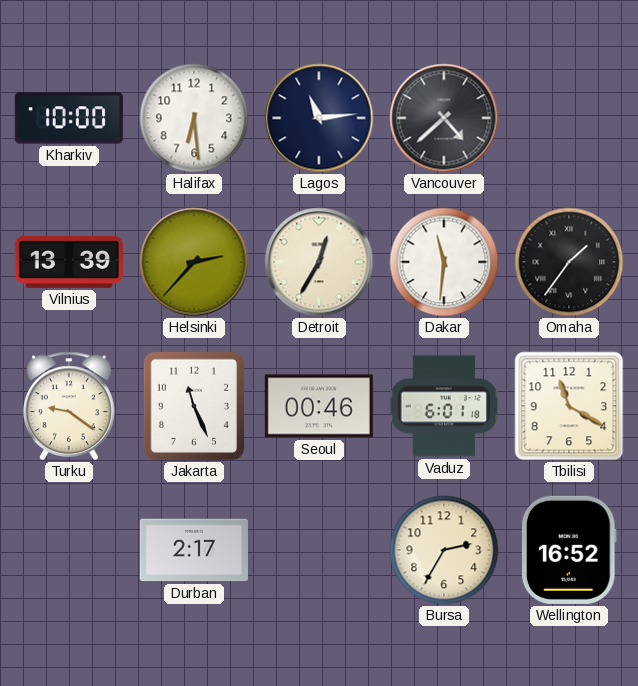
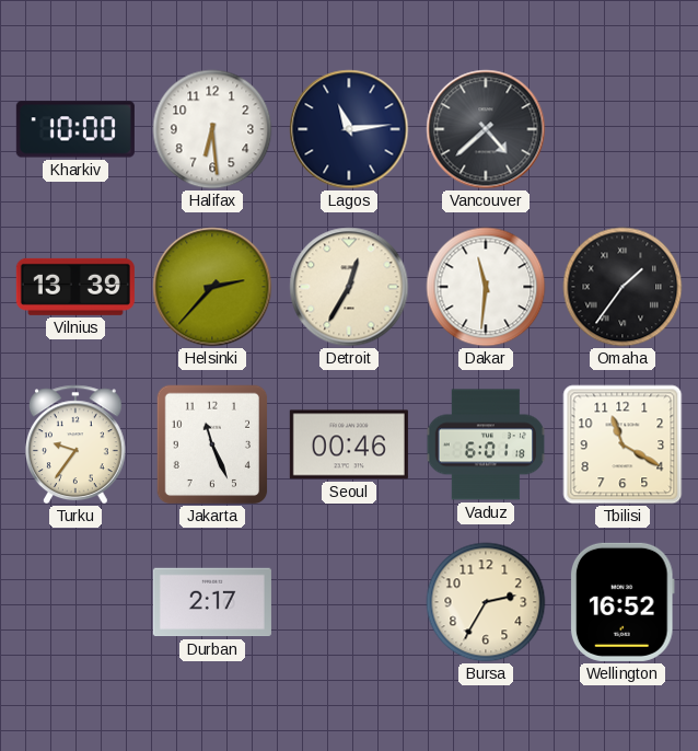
Turku: 9:21 -> 9:36 (75, 444)
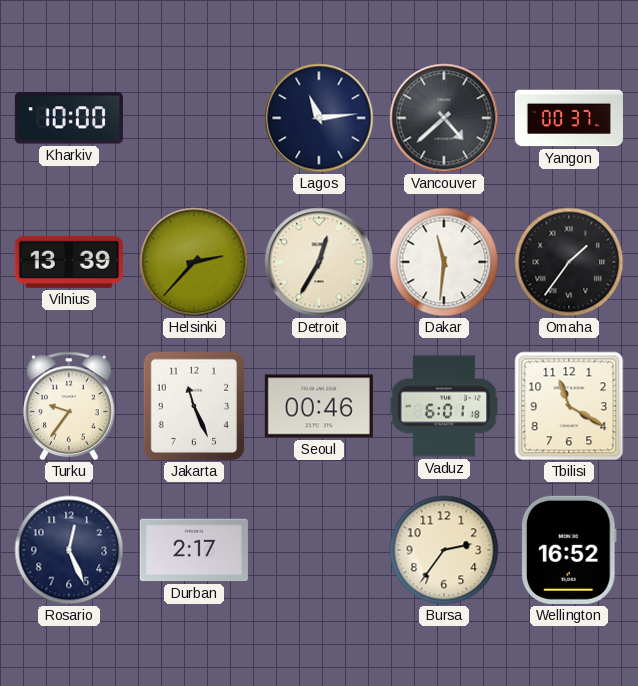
Halifax: 6:29 -> none (212, 129)
Yangon: none -> 00:37 (569, 118)
Rosario: none -> 12:26 (69, 550)
Bursa: 2:35 -> 2:36 (444, 550)
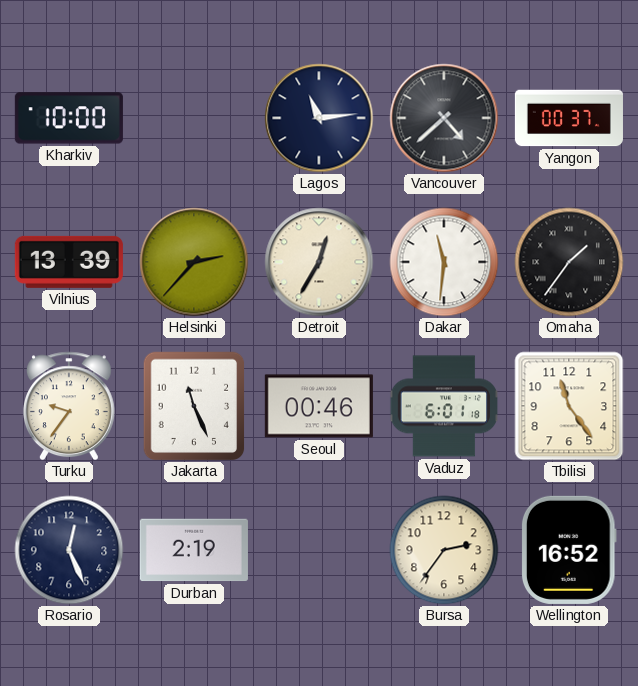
Tbilisi: 11:20 -> 11:24 (569, 406)
Durban: 2:17 -> 2:19 (194, 550)
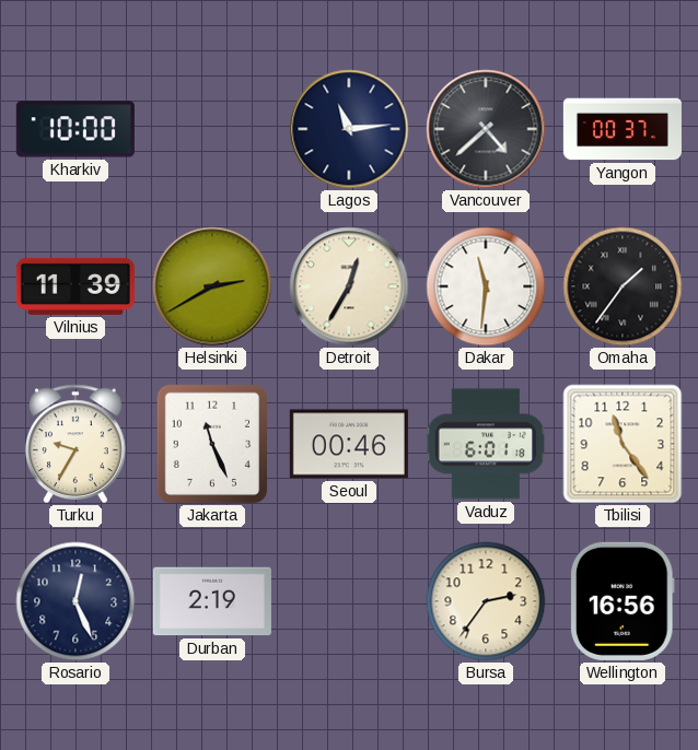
Vilnius: 13:39 -> 11:39 (75, 286)
Helsinki: 2:37 -> 2:40 (212, 286)
Turku: 9:36 -> 9:35 (75, 444)
Wellington: 16:52 -> 16:56 (623, 601)
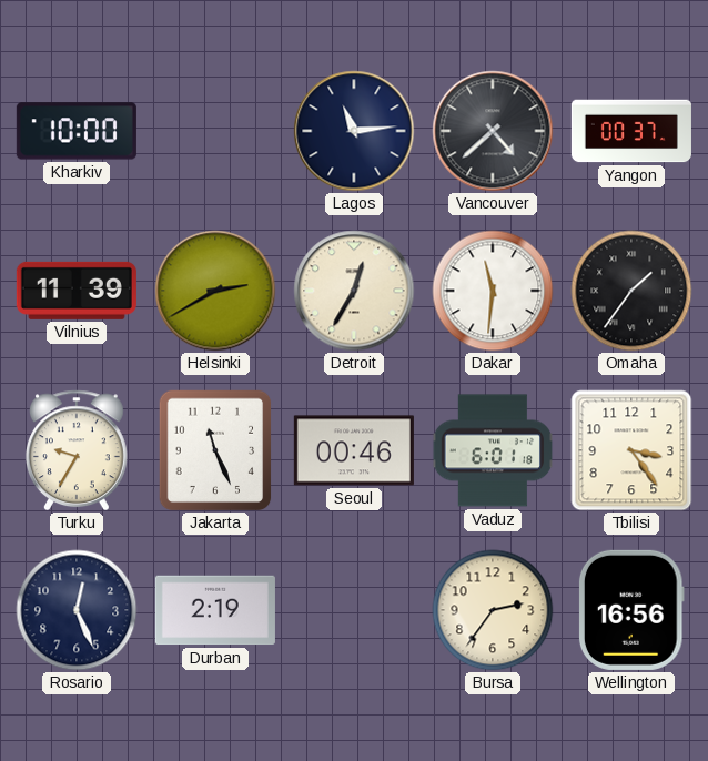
Tbilisi: 11:24 -> 3:24 (631, 450)
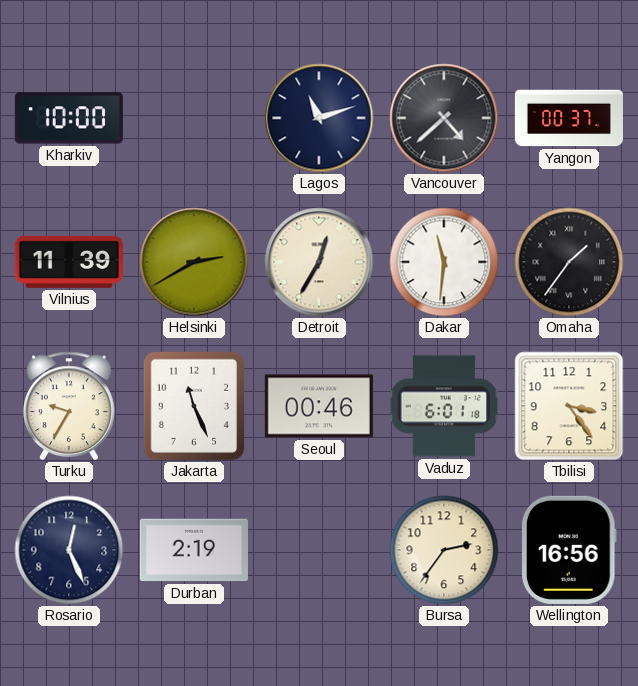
Lagos: 11:14 -> 11:12 (319, 118)
